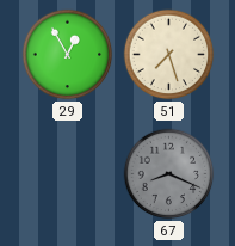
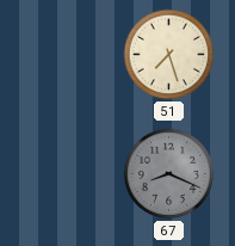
29: 12:55 -> none (68, 55)
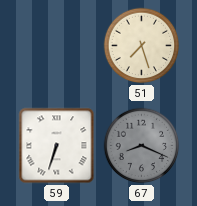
59: none -> 6:33 (57, 146)
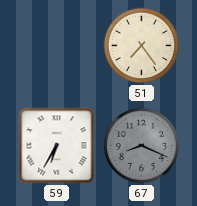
51: 7:27 -> 7:24 (142, 46)
59: 6:33 -> 6:35 (57, 146)
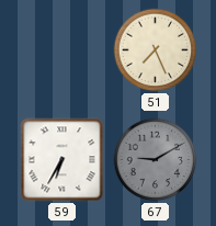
51: 7:24 -> 7:26 (156, 50)
67: 8:19 -> 9:10 (156, 160)
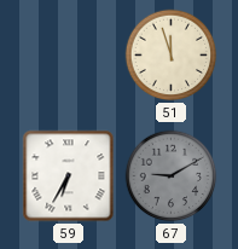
51: 7:26 -> 11:57 (172, 56)
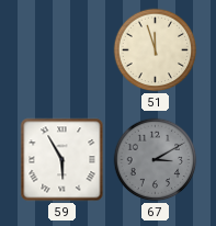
59: 6:35 -> 5:55 (62, 160)
67: 9:10 -> 3:10 (156, 160)
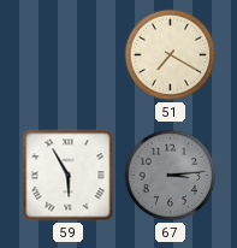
51: 11:57 -> 7:20 (171, 55)
67: 3:10 -> 3:14 (171, 176)
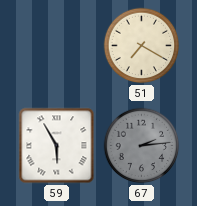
67: 3:14 -> 2:14 (142, 146)
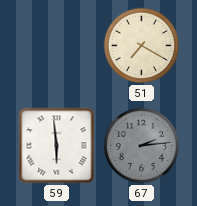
59: 5:55 -> 5:59 (57, 146)
